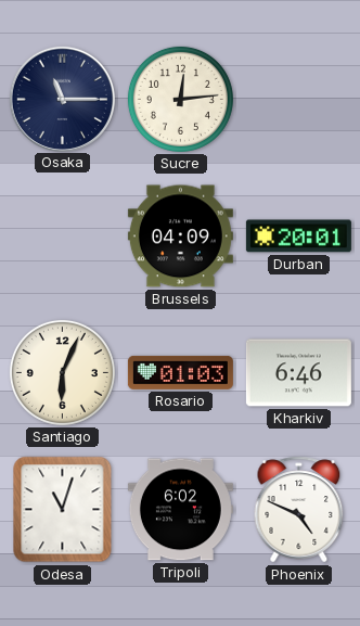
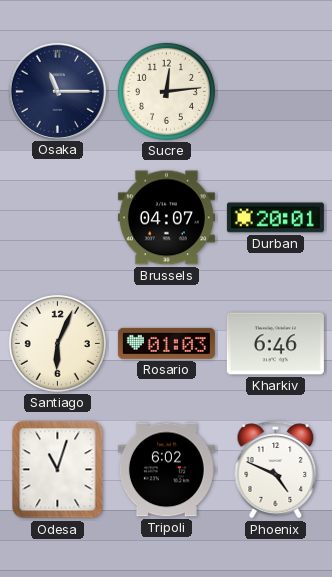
Brussels: 04:09 -> 04:07 (166, 218)
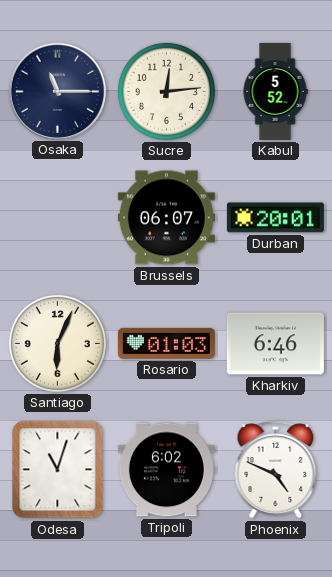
Kabul: none -> 5:52 (275, 91)
Brussels: 04:07 -> 06:07 (166, 218)
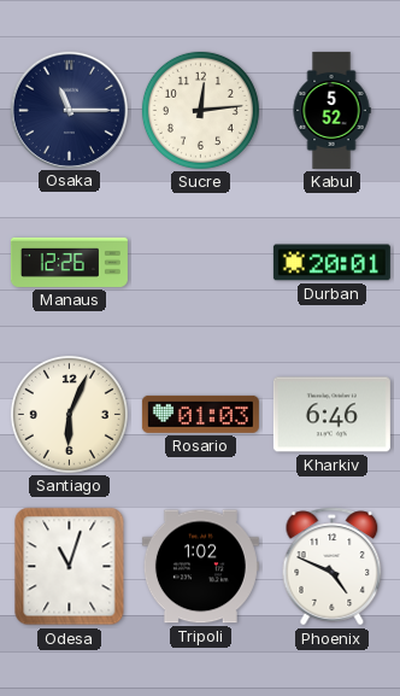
Manaus: none -> 12:26 (69, 262)
Brussels: 06:07 -> none (166, 218)
Tripoli: 6:02 -> 1:02 (200, 567)
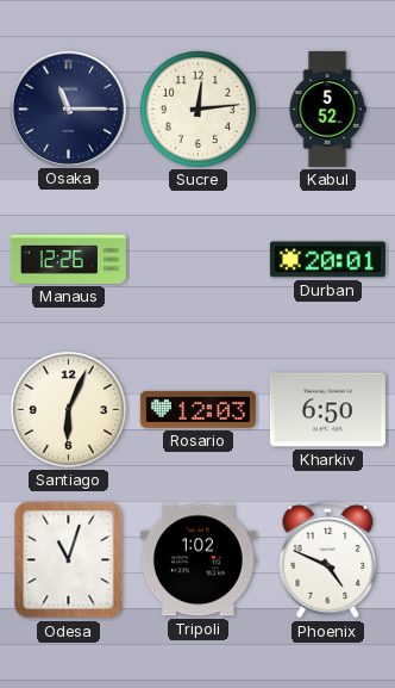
Rosario: 01:03 -> 12:03 (197, 409)
Kharkiv: 6:46 -> 6:50 (327, 410)
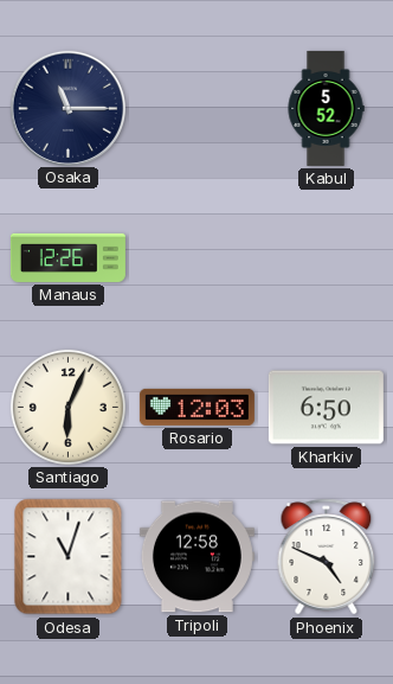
Sucre: 12:14 -> none (197, 109)
Durban: 20:01 -> none (327, 260)
Tripoli: 1:02 -> 12:58 (196, 557)
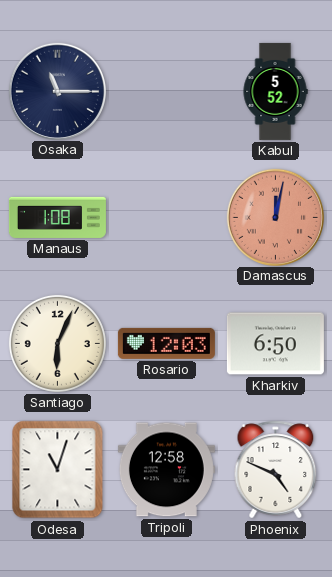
Manaus: 12:26 -> 1:08 (57, 217)
Damascus: none -> 12:02 (275, 217)
